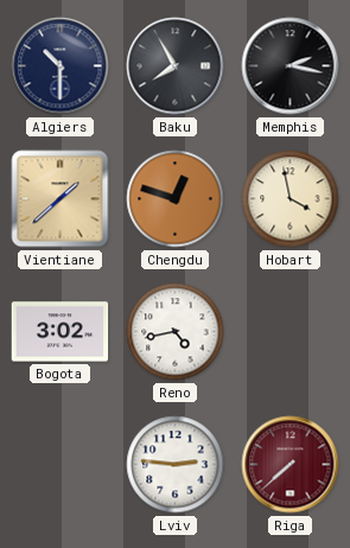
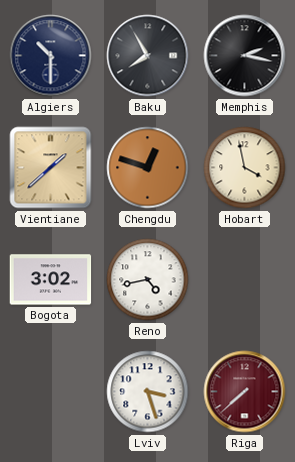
Lviv: 2:46 -> 3:27 (148, 392)
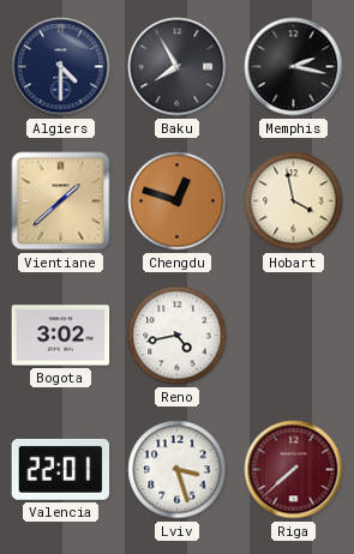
Algiers: 10:30 -> 4:30 (61, 67)
Valencia: none -> 22:01 (61, 469)
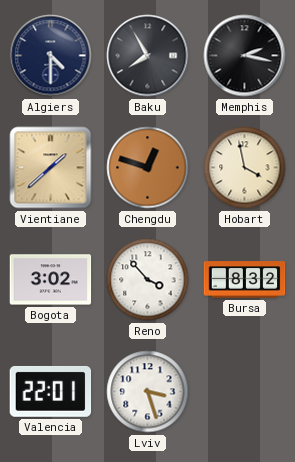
Reno: 4:43 -> 3:53 (148, 280)
Bursa: none -> 8:32 (245, 280)
Riga: 7:38 -> none (294, 470)
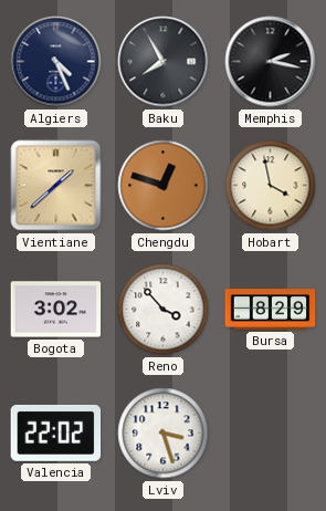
Algiers: 4:30 -> 4:26 (56, 62)
Bursa: 8:32 -> 8:29 (271, 310)
Valencia: 22:01 -> 22:02 (56, 432)
